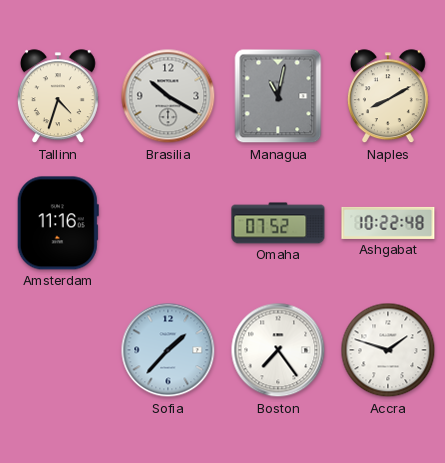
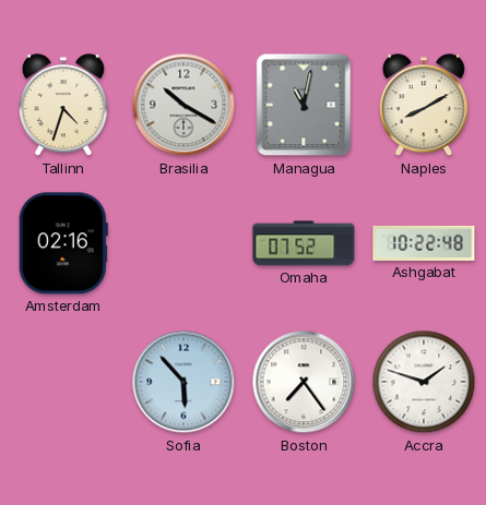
Amsterdam: 11:16 -> 02:16 (63, 243)
Sofia: 1:37 -> 5:53 (183, 382)
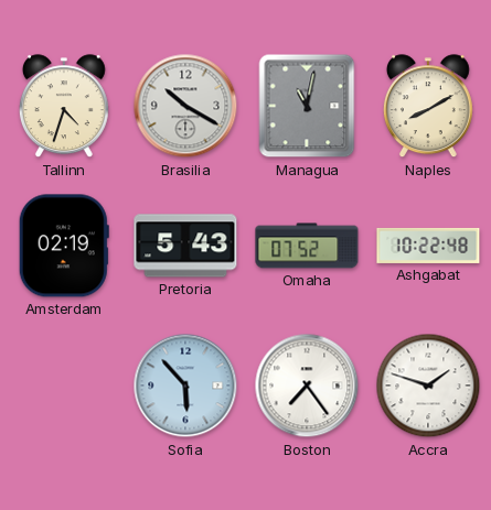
Amsterdam: 02:16 -> 02:19 (64, 246)
Pretoria: none -> 5:43 (185, 246)
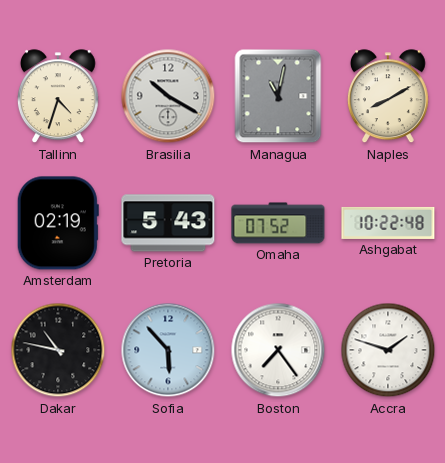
Dakar: none -> 10:47 (58, 350)
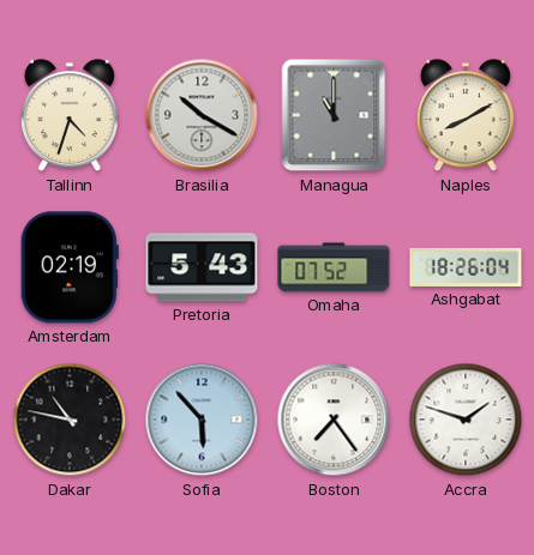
Managua: 11:02 -> 11:00 (334, 115)
Ashgabat: 10:22 -> 18:26 (466, 267)
